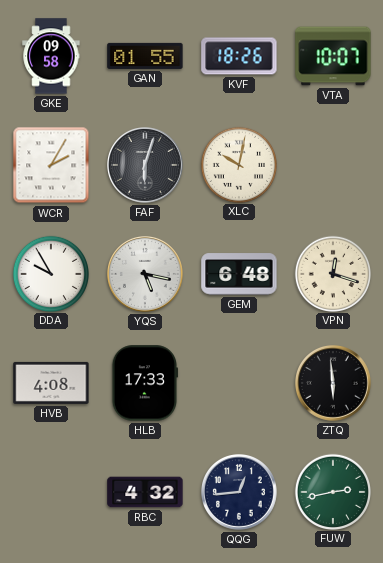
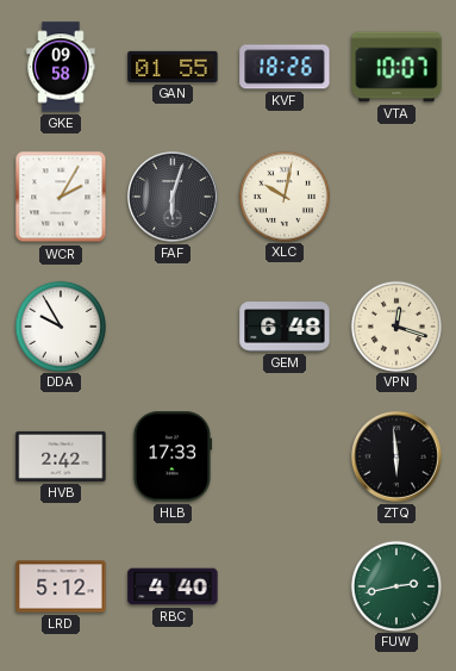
YQS: 5:17 -> none (146, 275)
HVB: 4:08 -> 2:42 (61, 456)
LRD: none -> 5:12 (61, 586)
RBC: 4:32 -> 4:40 (173, 586)
QQG: 12:44 -> none (240, 493)
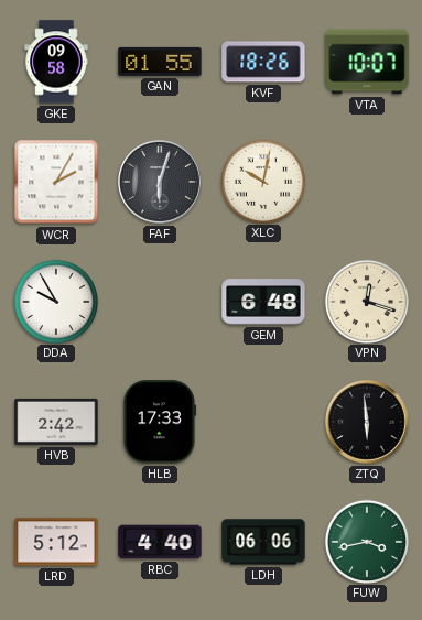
LDH: none -> 06:06 (263, 542)
FUW: 2:43 -> 3:43 (366, 541)
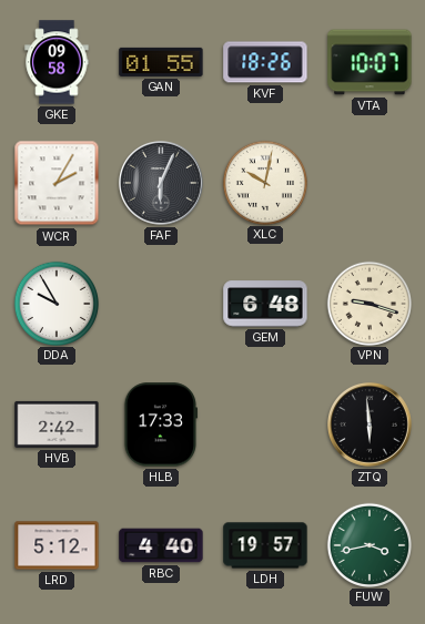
FAF: 6:03 -> 6:04 (162, 184)
VPN: 12:18 -> 9:18 (368, 303)
LDH: 06:06 -> 19:57 (265, 545)
